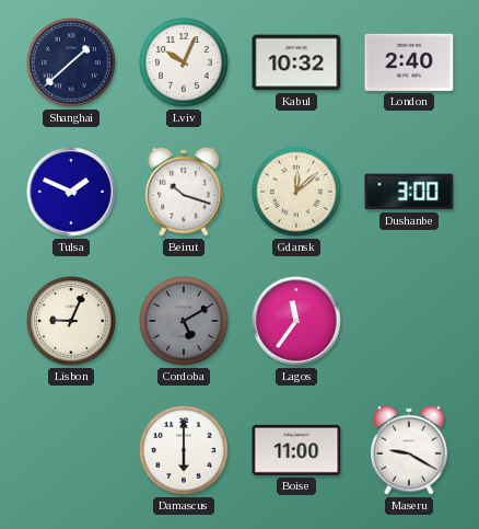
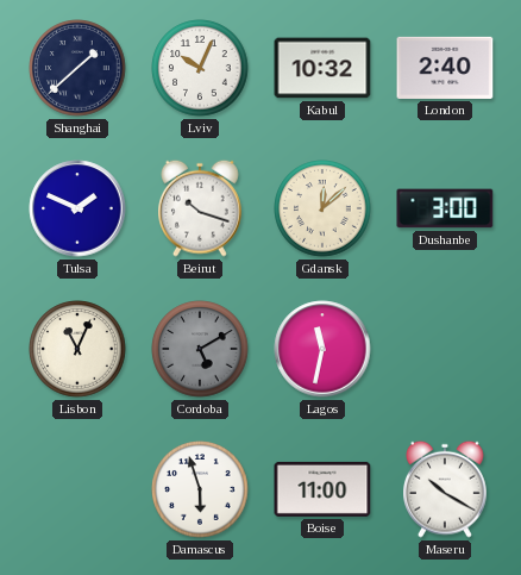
Lisbon: 9:04 -> 11:04 (77, 349)
Lagos: 11:36 -> 11:32 (322, 349)
Damascus: 6:00 -> 5:57 (200, 489)
Maseru: 9:20 -> 10:20 (446, 489)
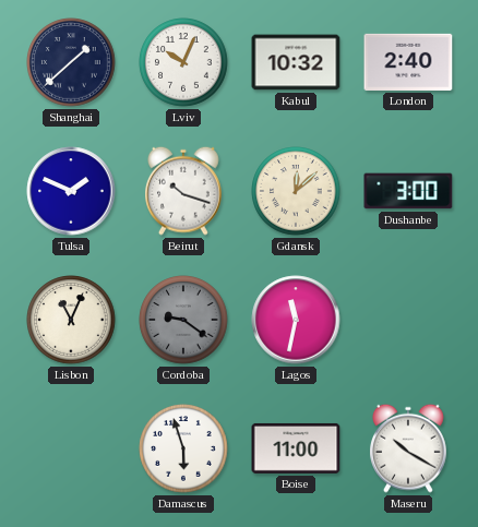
Cordoba: 5:10 -> 9:21 (183, 320)
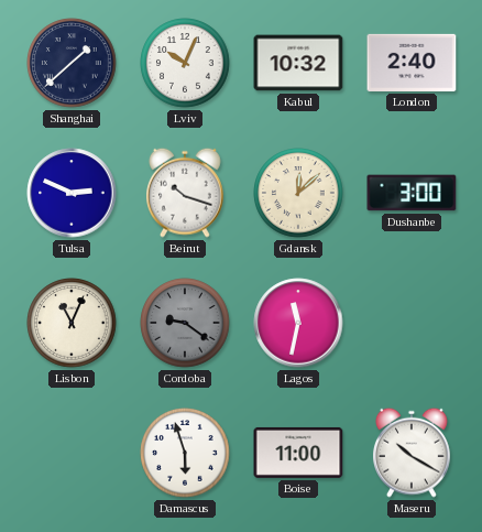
Tulsa: 1:49 -> 2:49 (72, 193)
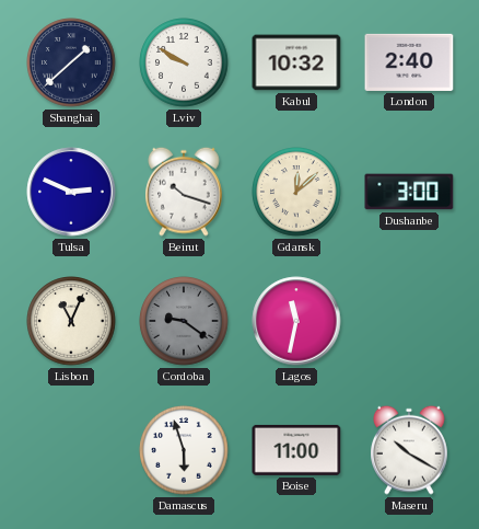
Lviv: 10:04 -> 9:50 (184, 62)
